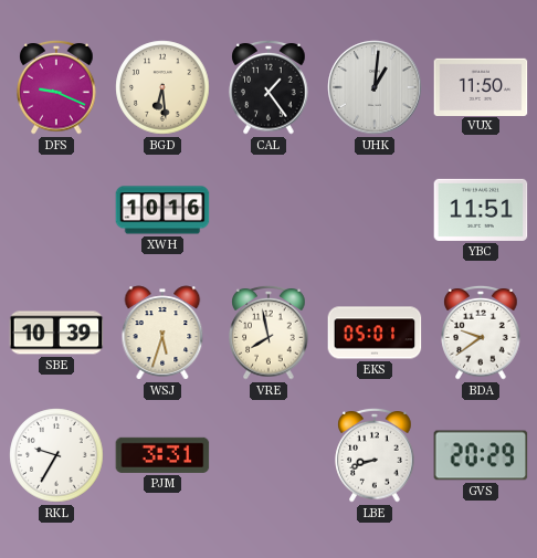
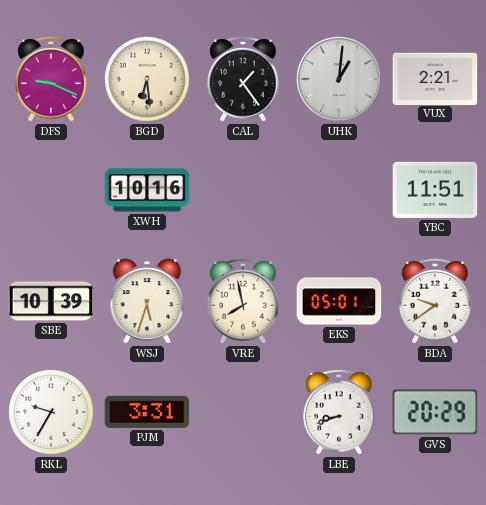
VUX: 11:50 -> 2:21 (435, 78)
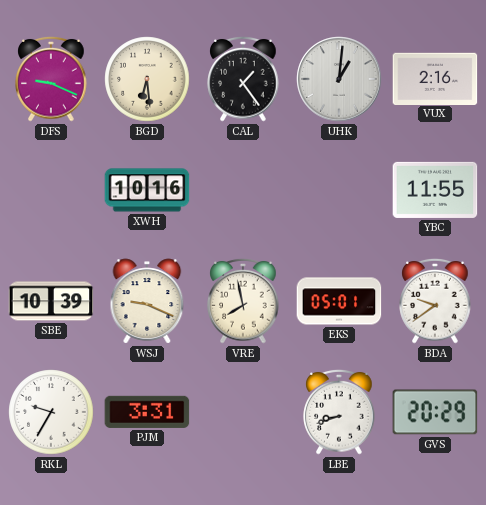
VUX: 2:21 -> 2:16 (435, 78)
YBC: 11:51 -> 11:55 (435, 190)
WSJ: 5:33 -> 9:19 (147, 301)
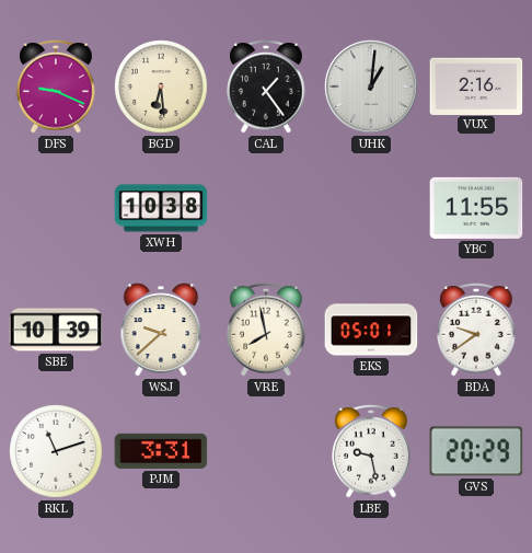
XWH: 10:16 -> 10:38 (161, 208)
WSJ: 9:19 -> 9:38 (161, 330)
RKL: 9:35 -> 11:12 (56, 451)
LBE: 8:42 -> 9:28 (371, 451)
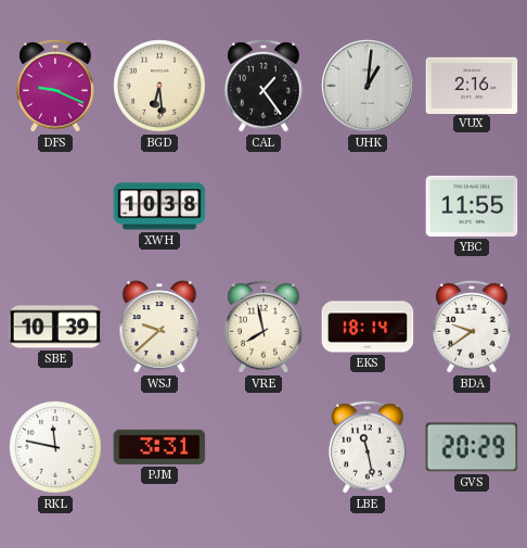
EKS: 05:01 -> 18:14 (368, 327)
RKL: 11:12 -> 11:47 (55, 447)
LBE: 9:28 -> 11:28 (368, 447)
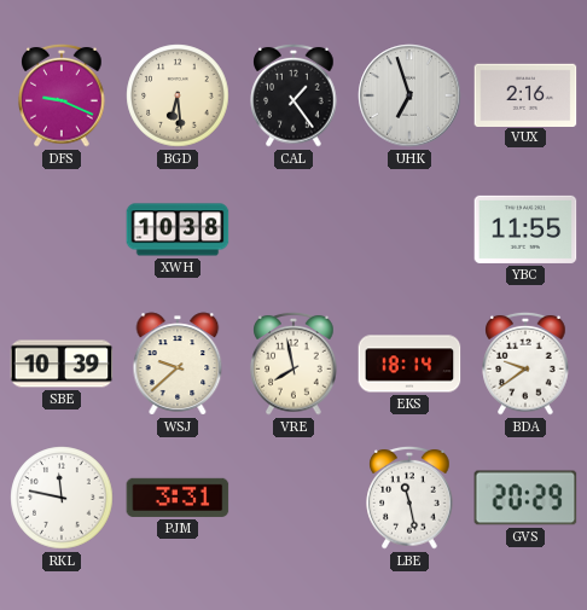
UHK: 1:01 -> 6:57 (409, 95)
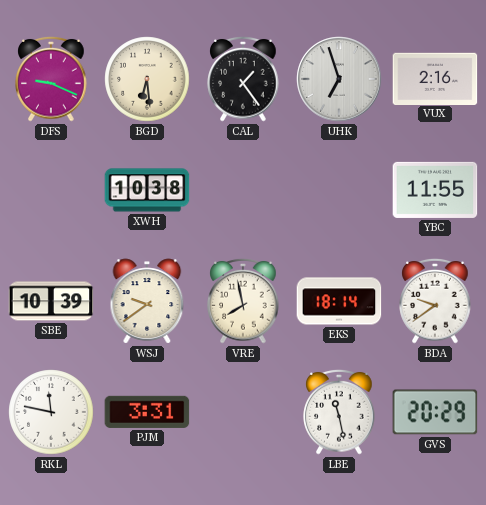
WSJ: 9:38 -> 9:39 (147, 301)
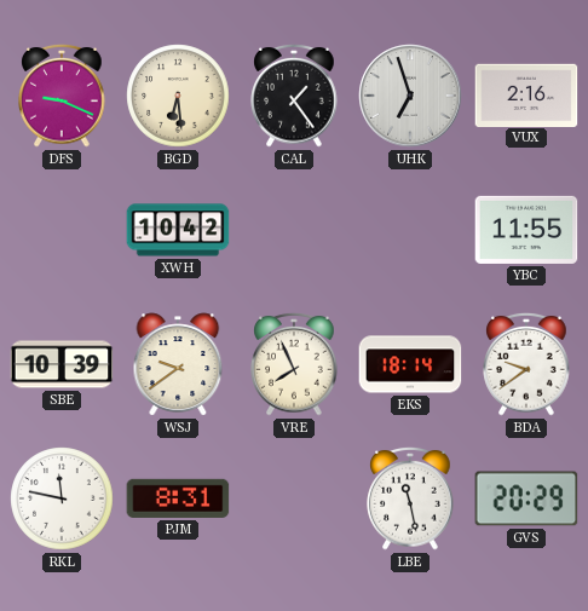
XWH: 10:38 -> 10:42 (178, 230)
VRE: 7:58 -> 7:56 (294, 364)
PJM: 3:31 -> 8:31 (178, 498)
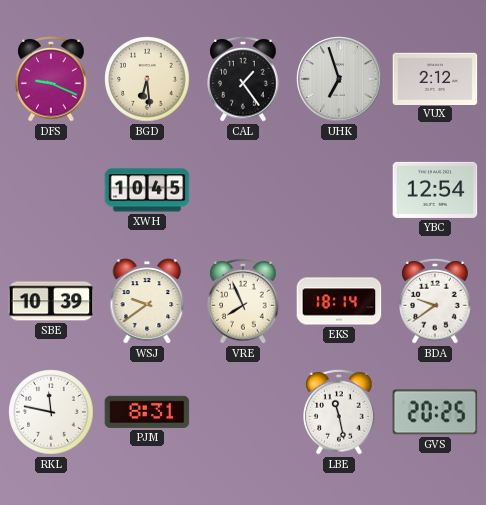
VUX: 2:16 -> 2:12 (435, 78)
XWH: 10:42 -> 10:45 (147, 190)
YBC: 11:55 -> 12:54 (435, 190)
GVS: 20:29 -> 20:25 (435, 412)
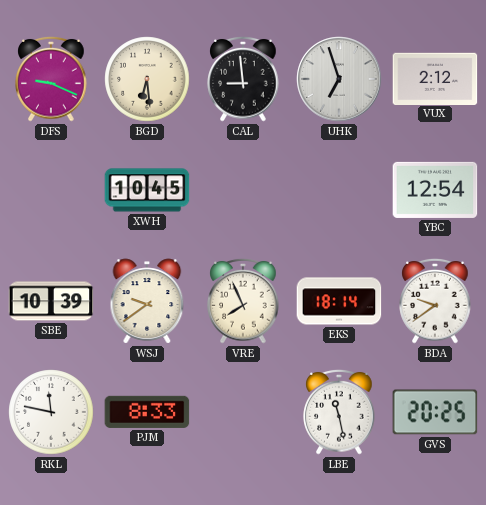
CAL: 1:24 -> 8:59 (243, 79)
PJM: 8:31 -> 8:33 (147, 412)
